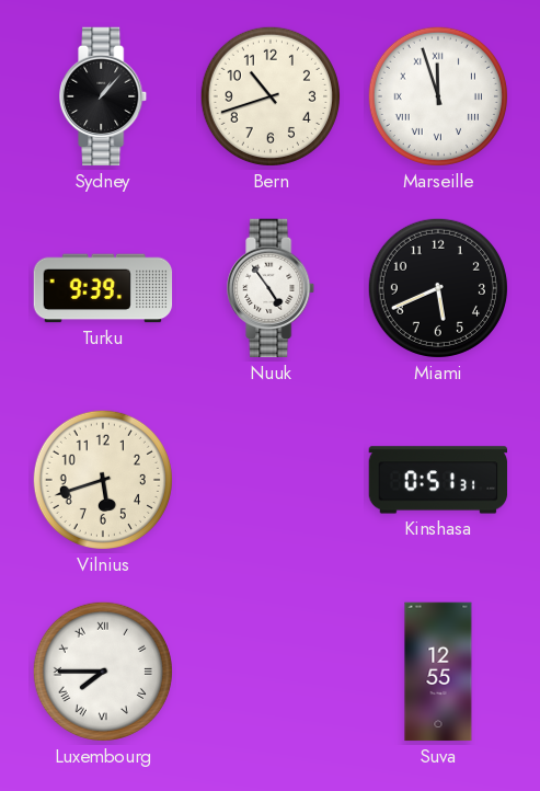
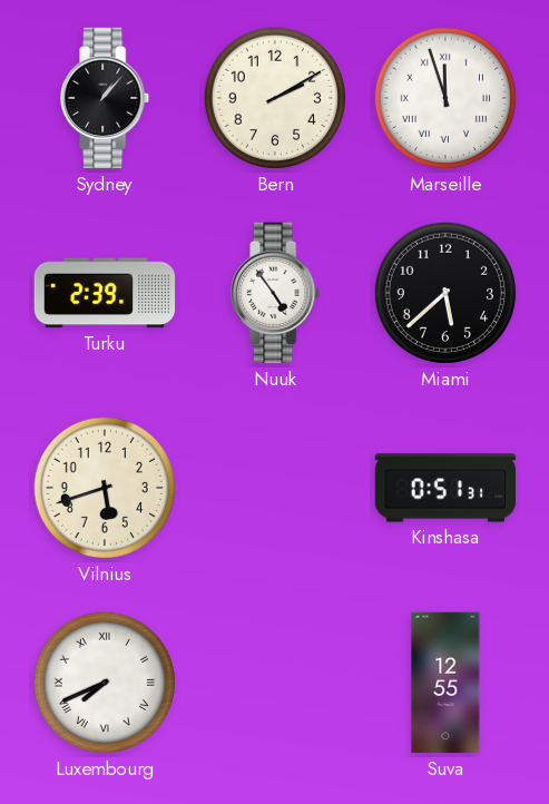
Bern: 10:42 -> 2:10 (275, 98)
Turku: 9:39 -> 2:39 (105, 293)
Miami: 5:41 -> 5:38 (445, 293)
Luxembourg: 7:45 -> 7:41 (105, 683)
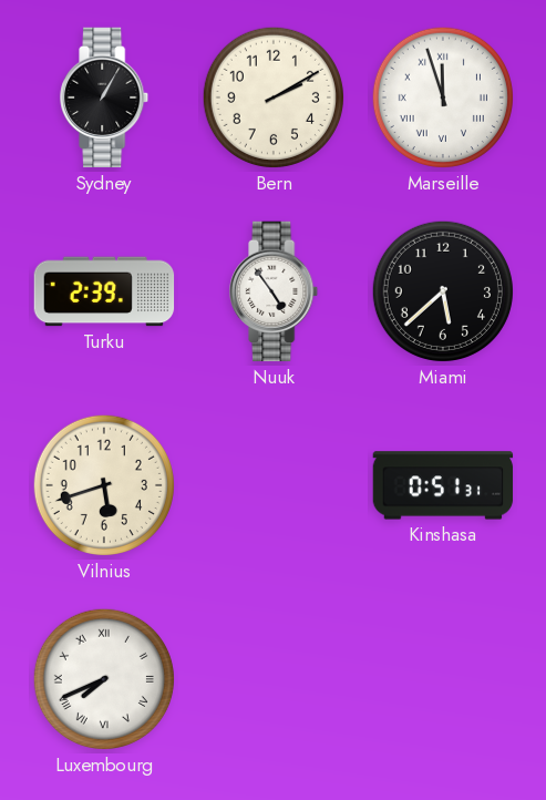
Sydney: 1:07 -> 1:05 (105, 98)
Suva: 12:55 -> none (445, 683)
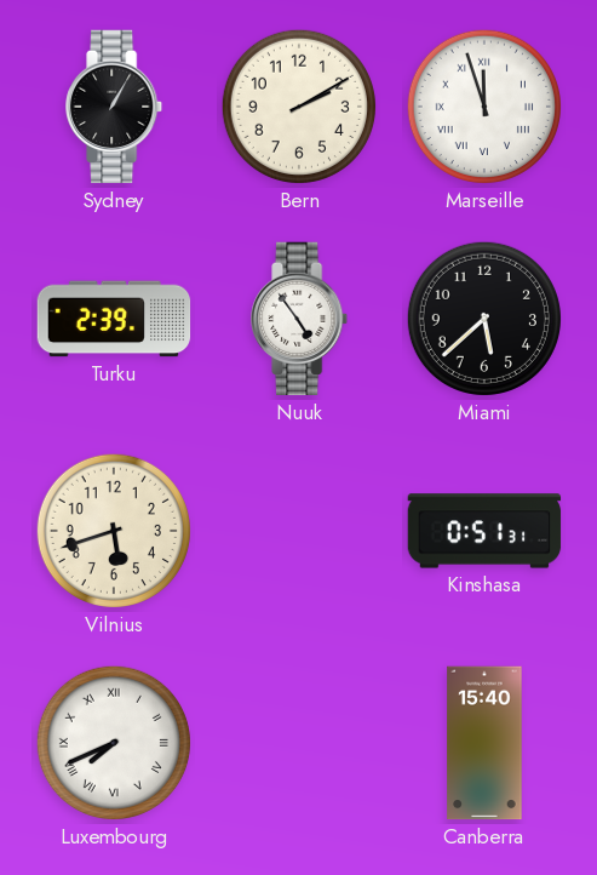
Canberra: none -> 15:40 (484, 743)
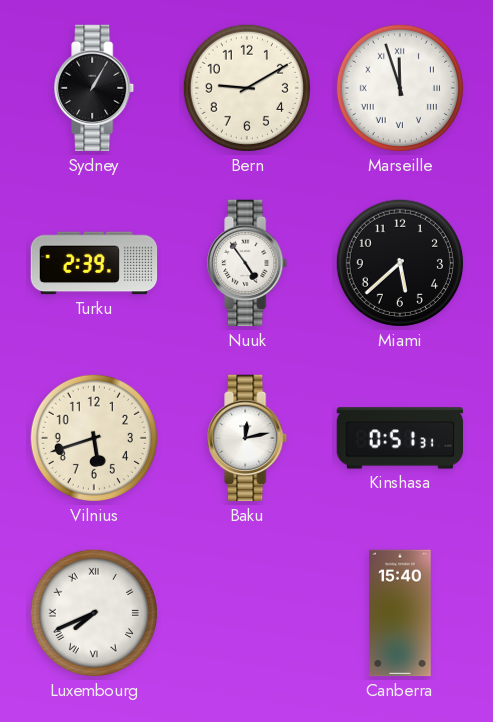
Bern: 2:10 -> 9:10 (247, 88)
Baku: none -> 12:13 (248, 438)
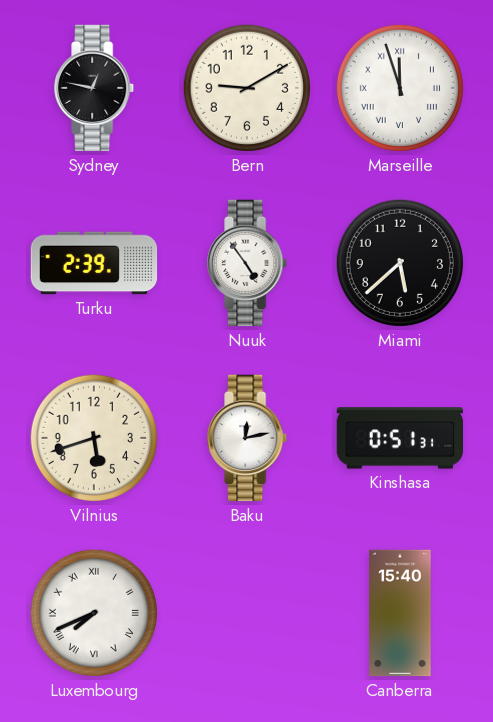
Sydney: 1:05 -> 12:47 (95, 88)
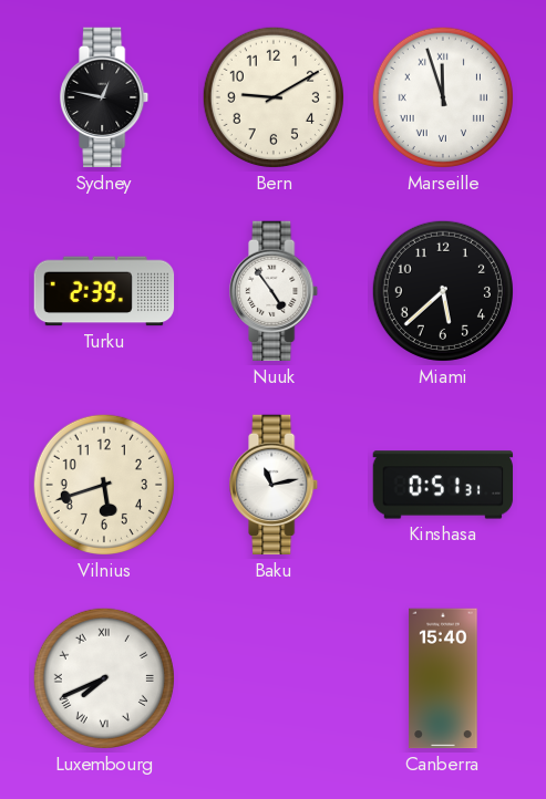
Baku: 12:13 -> 11:13 (275, 485)
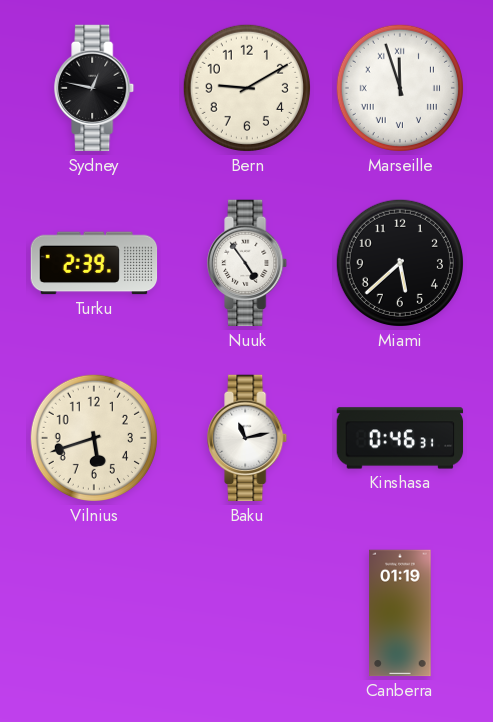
Kinshasa: 0:51 -> 0:46 (400, 438)
Luxembourg: 7:41 -> none (104, 678)
Canberra: 15:40 -> 01:19 (400, 613)
